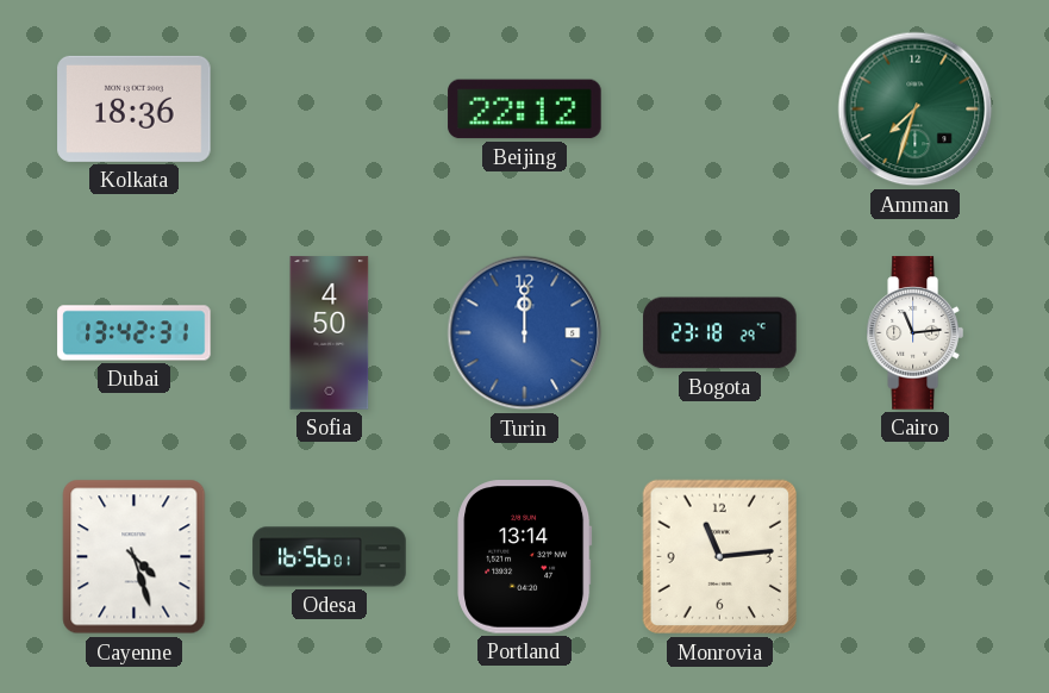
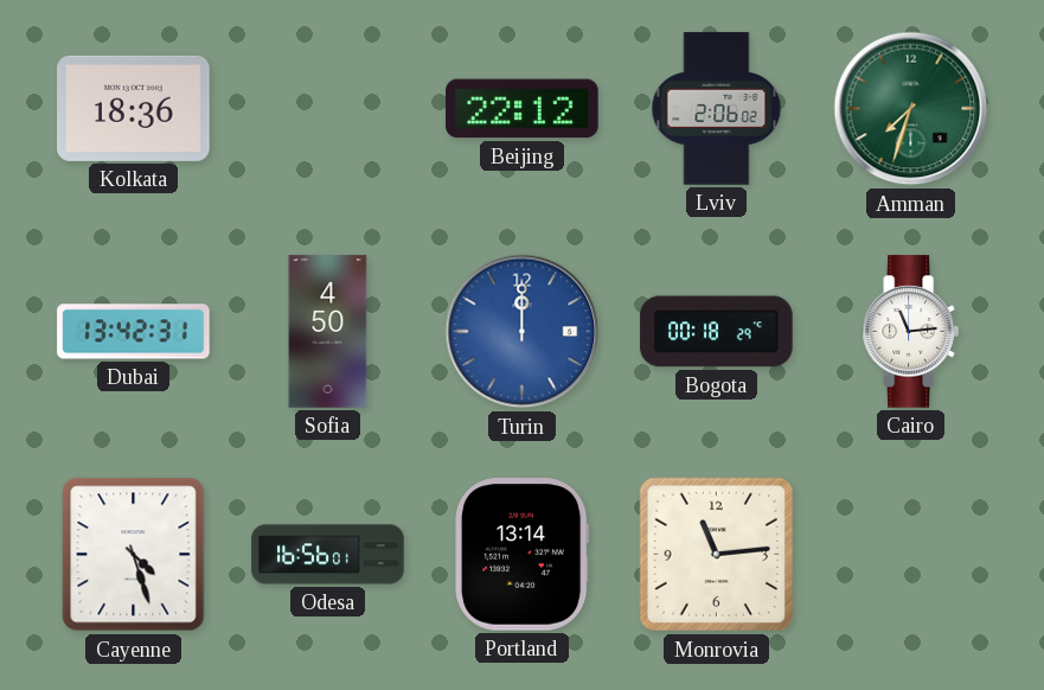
Lviv: none -> 2:06 (717, 109)
Bogota: 23:18 -> 00:18 (717, 332)
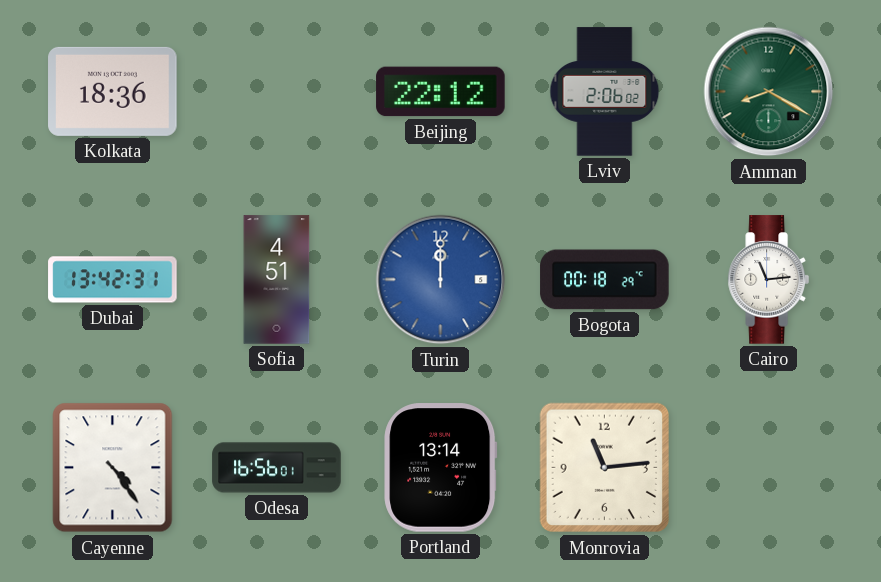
Amman: 7:33 -> 8:20 (769, 92)
Sofia: 4:50 -> 4:51 (277, 280)
Cayenne: 4:27 -> 4:24 (113, 468)
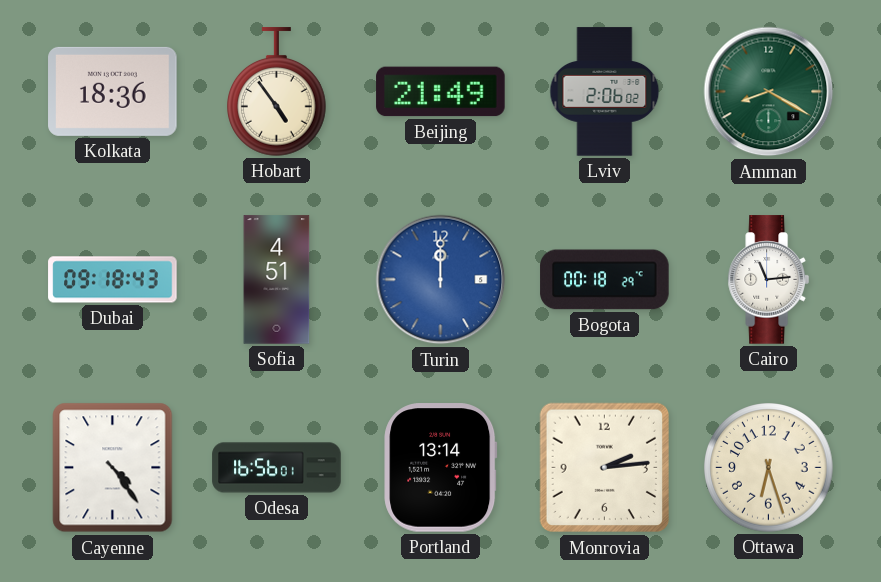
Hobart: none -> 4:54 (277, 92)
Beijing: 22:12 -> 21:49 (441, 92)
Dubai: 13:42 -> 09:18 (113, 280)
Monrovia: 11:14 -> 2:14 (605, 468)
Ottawa: none -> 6:27 (769, 468)
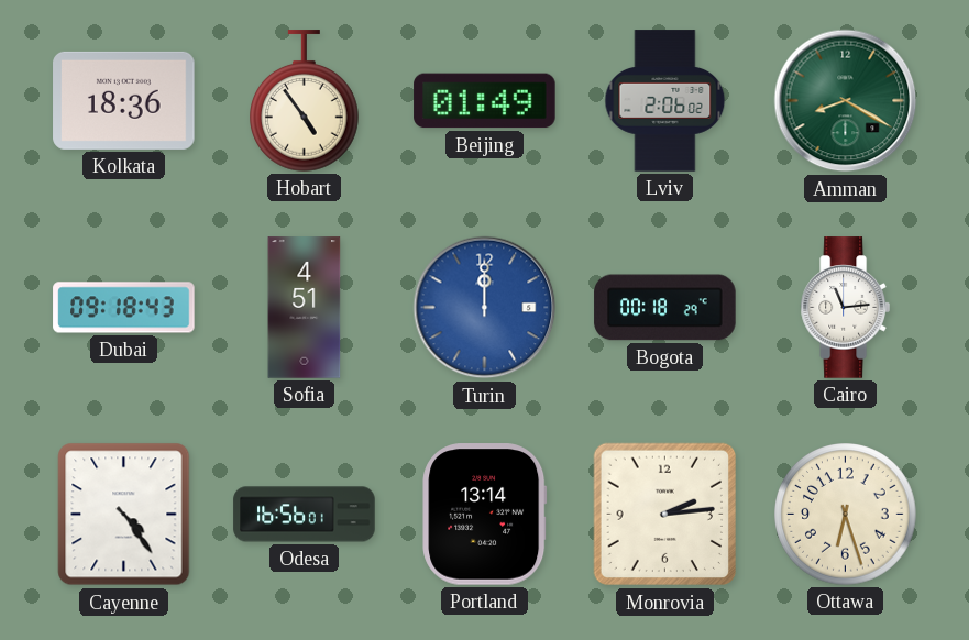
Beijing: 21:49 -> 01:49 (485, 101)
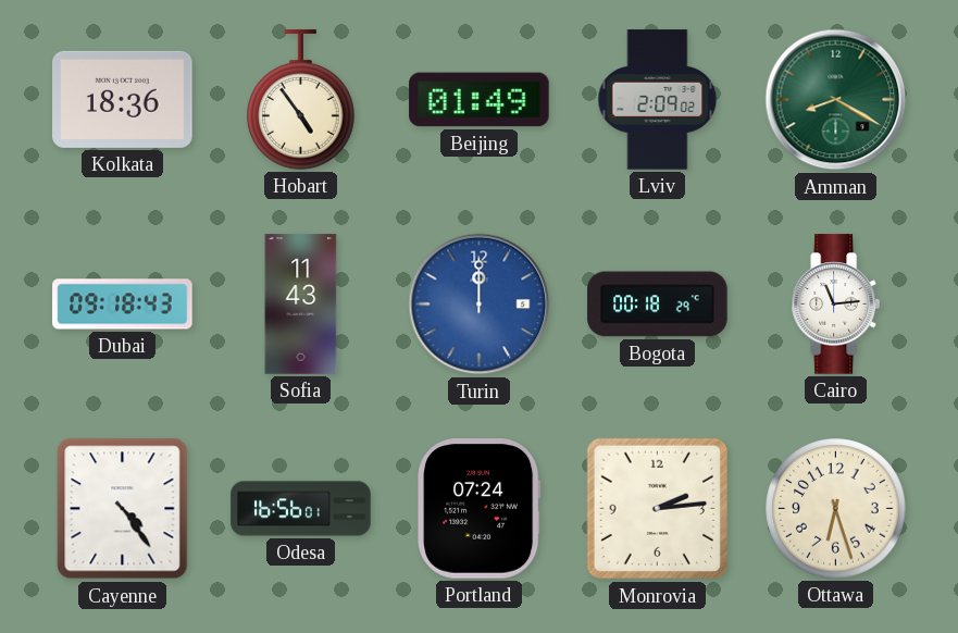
Lviv: 2:06 -> 2:09 (658, 100)
Sofia: 4:51 -> 11:43 (301, 305)
Portland: 13:14 -> 07:24 (480, 509)
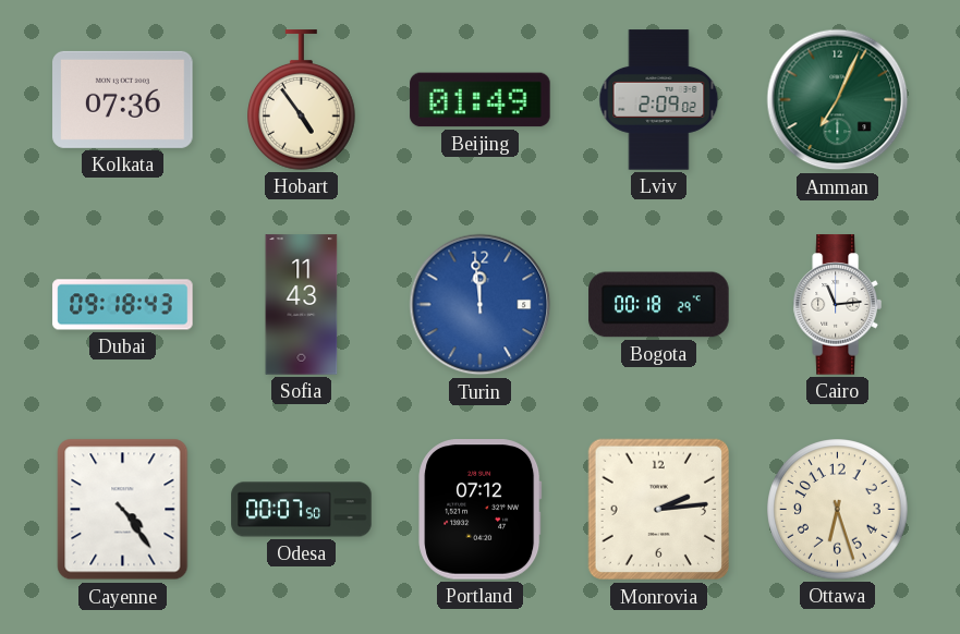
Kolkata: 18:36 -> 07:36 (123, 99)
Amman: 8:20 -> 7:04 (838, 100)
Turin: 12:00 -> 11:59 (481, 305)
Odesa: 16:56 -> 00:07 (302, 510)
Portland: 07:24 -> 07:12 (481, 510)
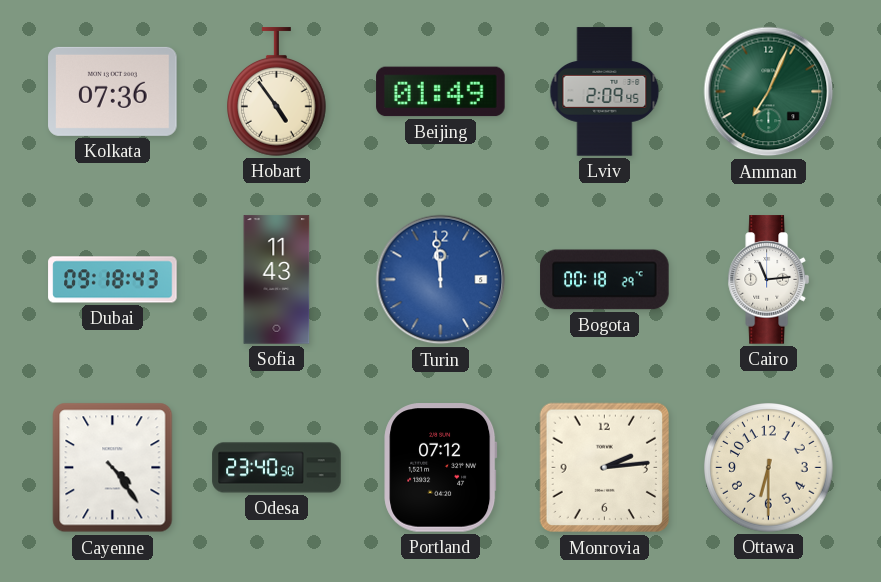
Lviv: 2:09:02 -> 2:09:45 (605, 92)
Odesa: 00:07 -> 23:40 (277, 468)
Ottawa: 6:27 -> 6:30 (769, 468)
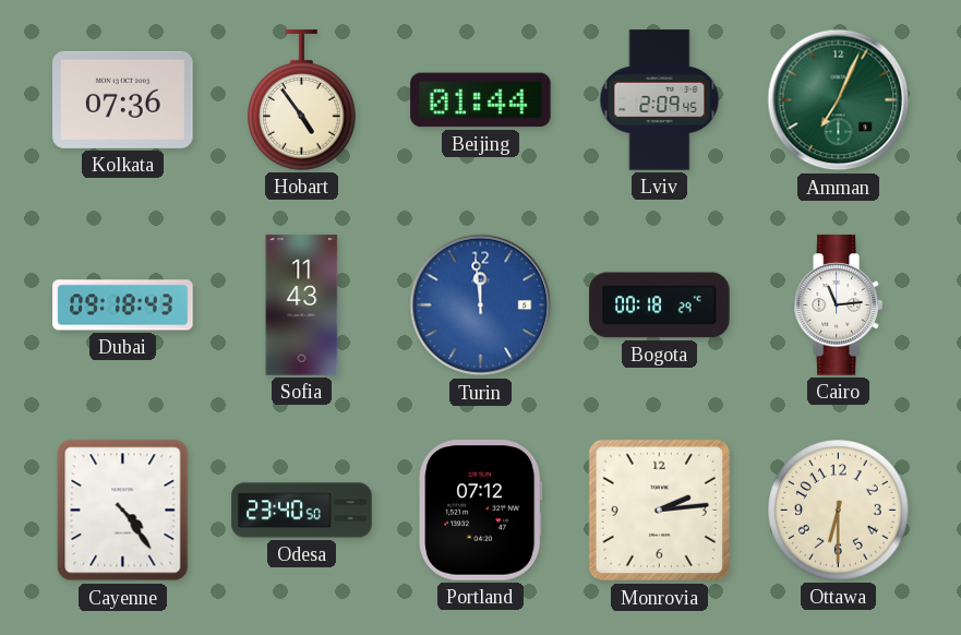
Beijing: 01:49 -> 01:44 (481, 100)
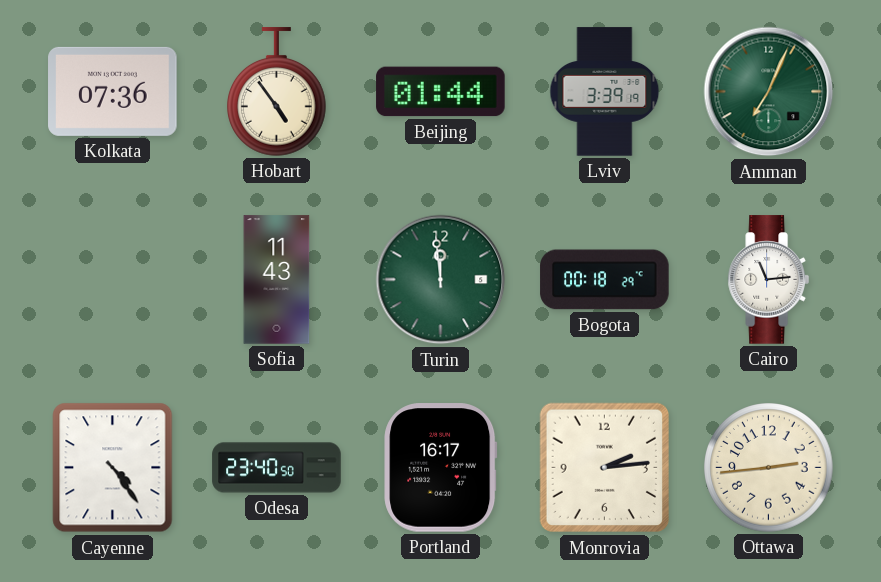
Lviv: 2:09 -> 3:39 (605, 92)
Dubai: 09:18 -> none (123, 305)
Turin dial: blue -> green (441, 280)
Portland: 07:12 -> 16:17 (441, 468)
Ottawa: 6:30 -> 2:44 (769, 468)
